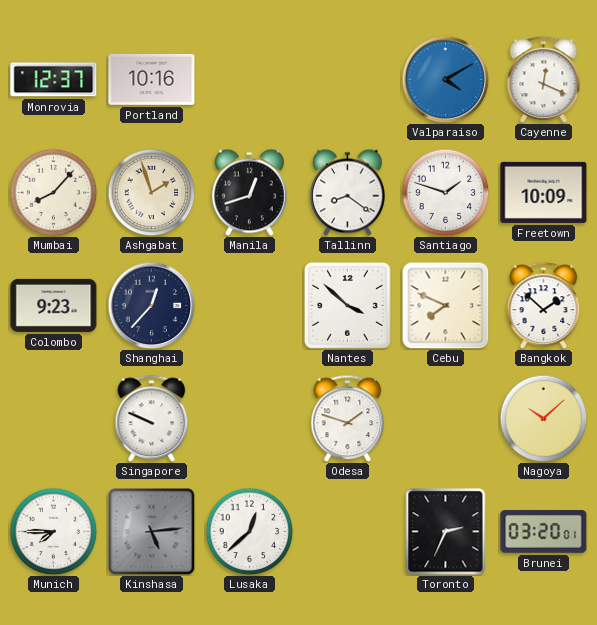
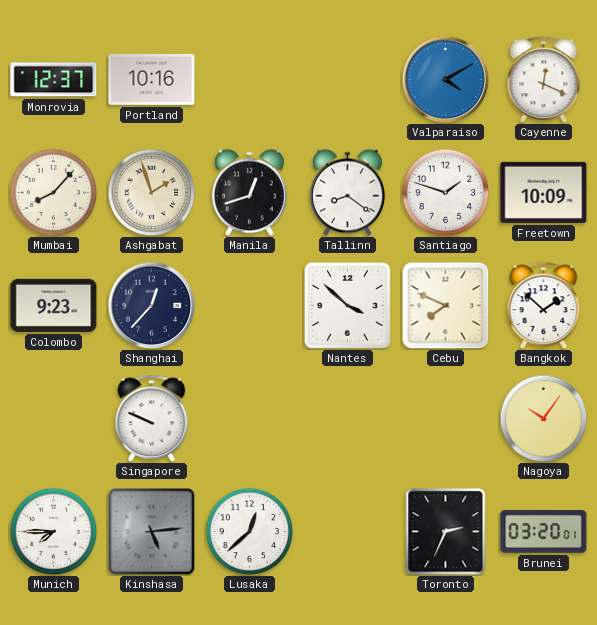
Odesa: 1:48 -> none (348, 418)
Nagoya: 10:08 -> 10:06 (543, 418)
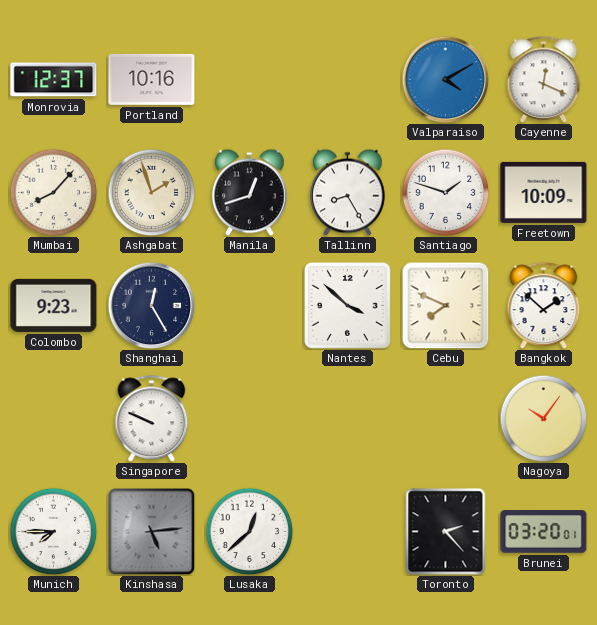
Tallinn: 8:21 -> 8:25 (348, 192)
Shanghai: 12:37 -> 12:25 (151, 305)
Toronto: 2:34 -> 2:23 (446, 532)
